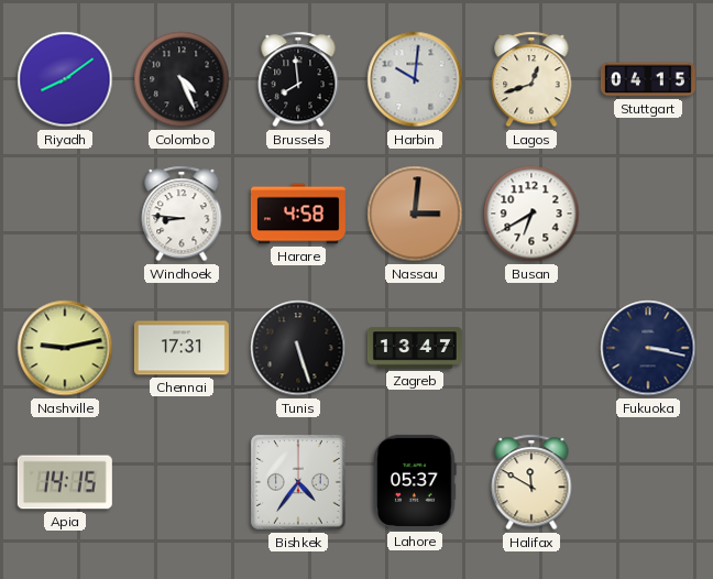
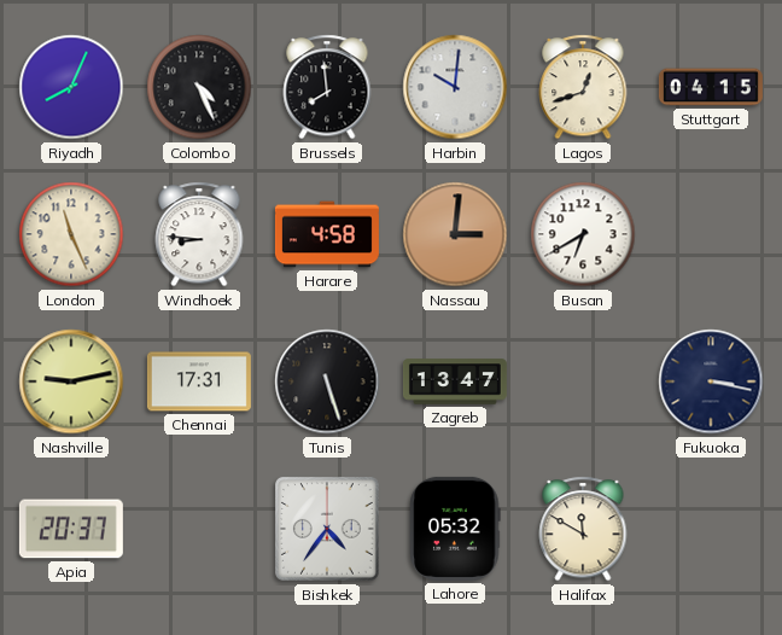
Riyadh: 8:09 -> 8:04 (71, 87)
London: none -> 11:26 (71, 234)
Apia: 14:15 -> 20:37 (71, 529)
Lahore: 05:37 -> 05:32 (455, 529)
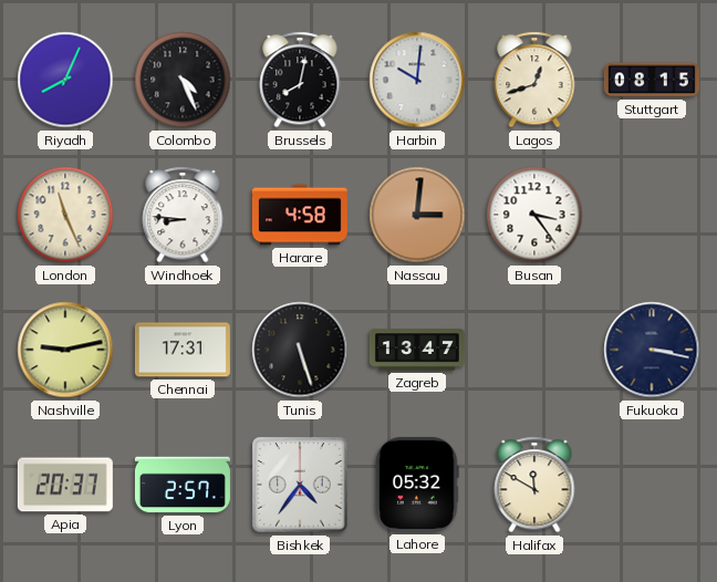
Brussels: 7:59 -> 8:02 (300, 80)
Stuttgart: 04:15 -> 08:15 (652, 80)
Busan: 6:40 -> 3:24 (534, 215)
Lyon: none -> 2:57 (183, 485)
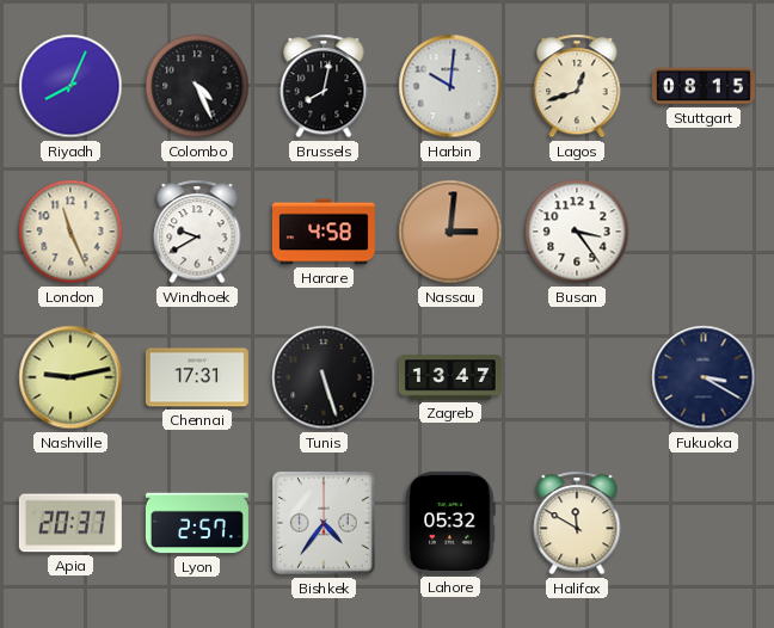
Windhoek: 8:46 -> 9:40 (197, 232)
Fukuoka: 3:17 -> 3:20 (704, 377)
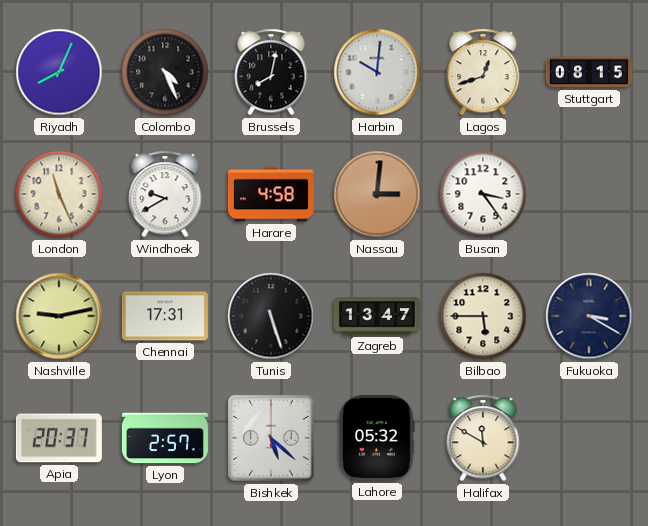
Bilbao: none -> 5:45 (483, 316)
Bishkek: 4:36 -> 5:22 (272, 439)
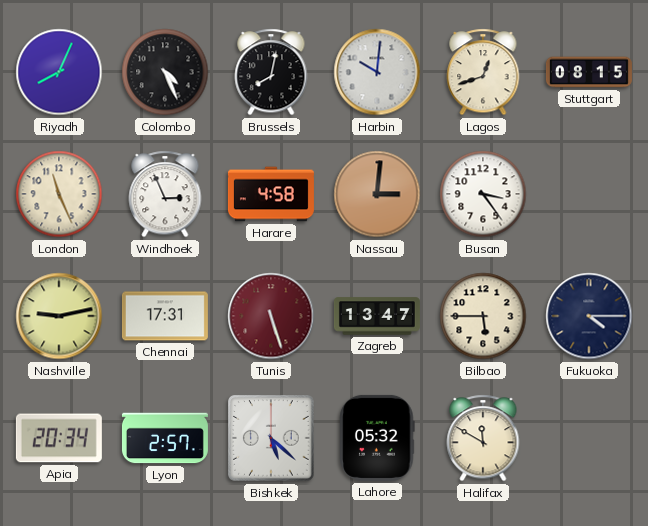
Windhoek: 9:40 -> 2:56 (165, 194)
Tunis dial: black -> burgundy (271, 316)
Fukuoka: 3:20 -> 4:15 (589, 316)
Apia: 20:37 -> 20:34 (59, 438)
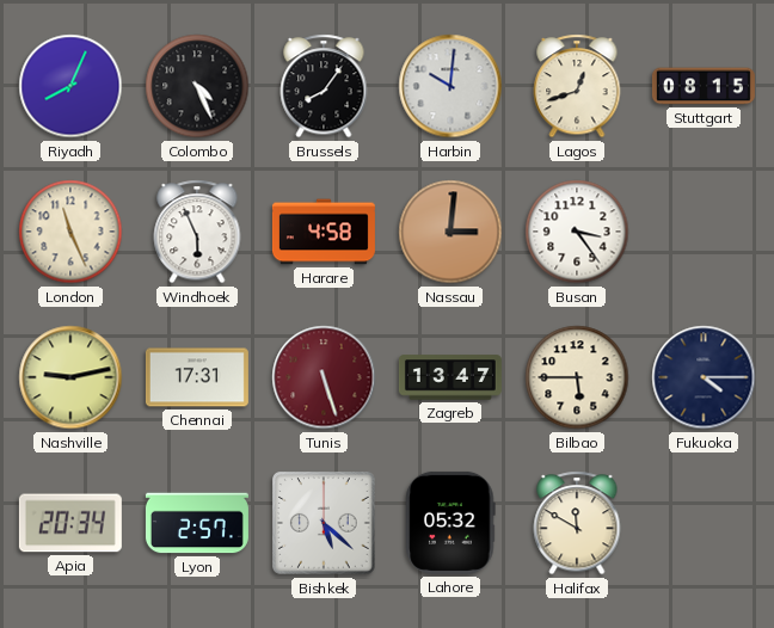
Brussels: 8:02 -> 8:06 (324, 86)
Windhoek: 2:56 -> 5:56 (197, 232)
